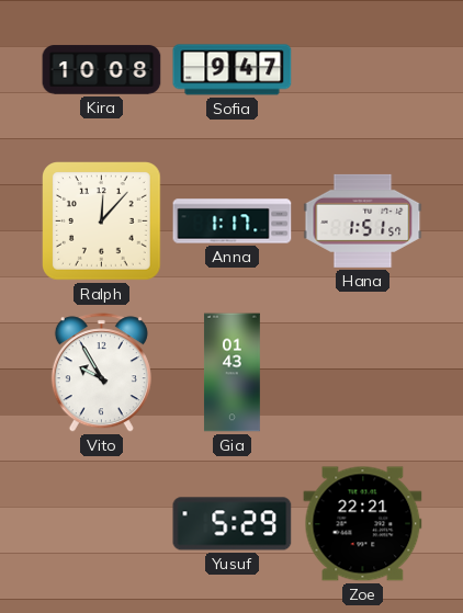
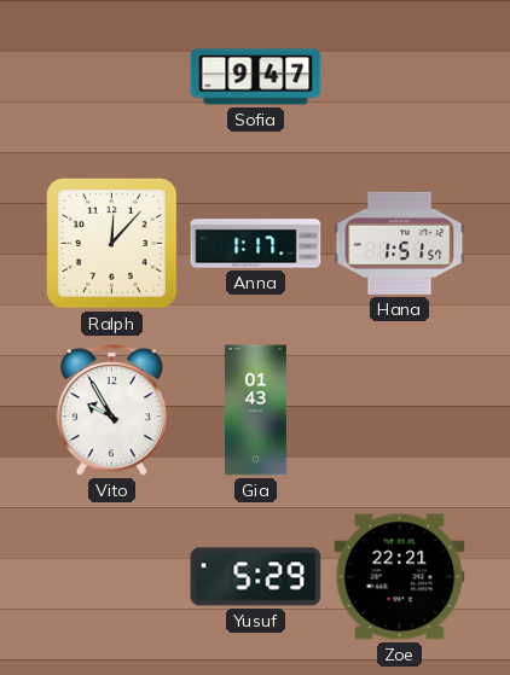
Kira: 10:08 -> none (102, 70)
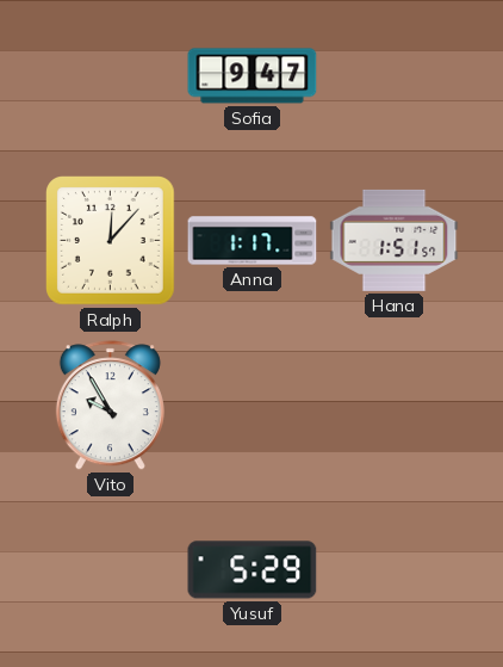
Gia: 01:43 -> none (256, 411)
Zoe: 22:21 -> none (400, 577)
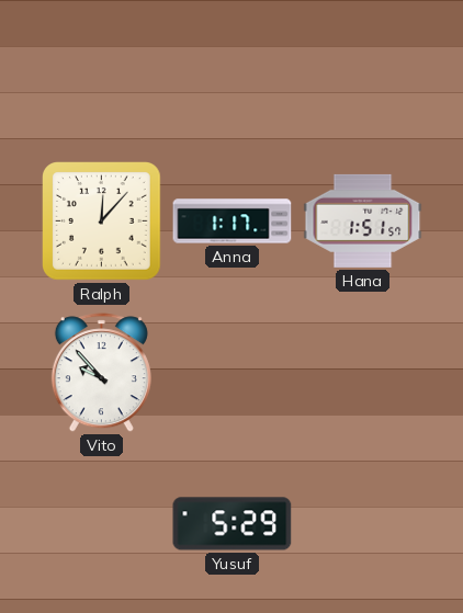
Sofia: 9:47 -> none (253, 76)
Vito: 9:55 -> 9:53 (101, 373)
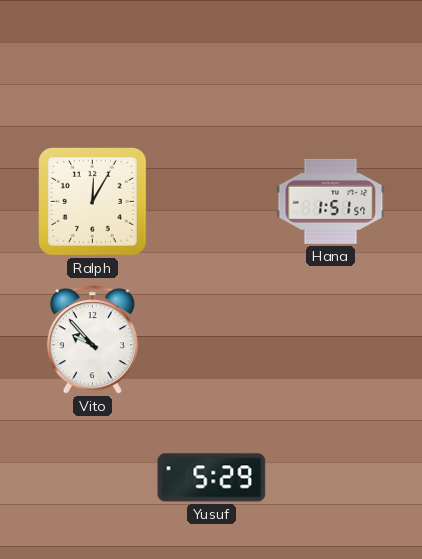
Ralph: 12:07 -> 12:05 (93, 202)
Anna: 1:17 -> none (233, 222)
